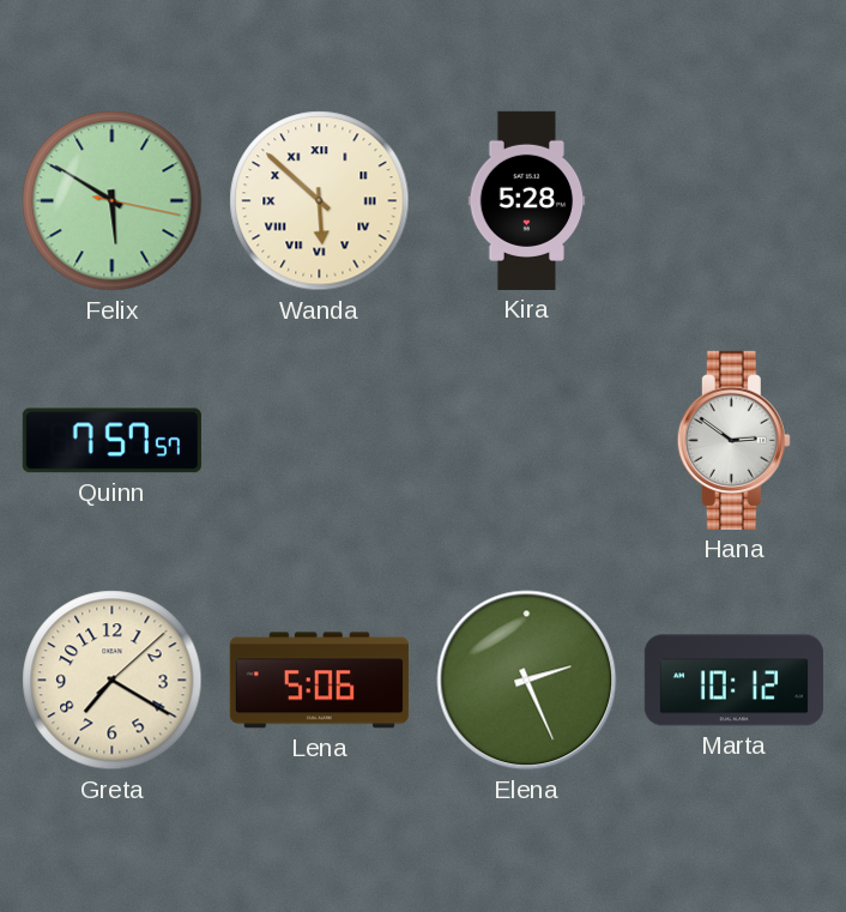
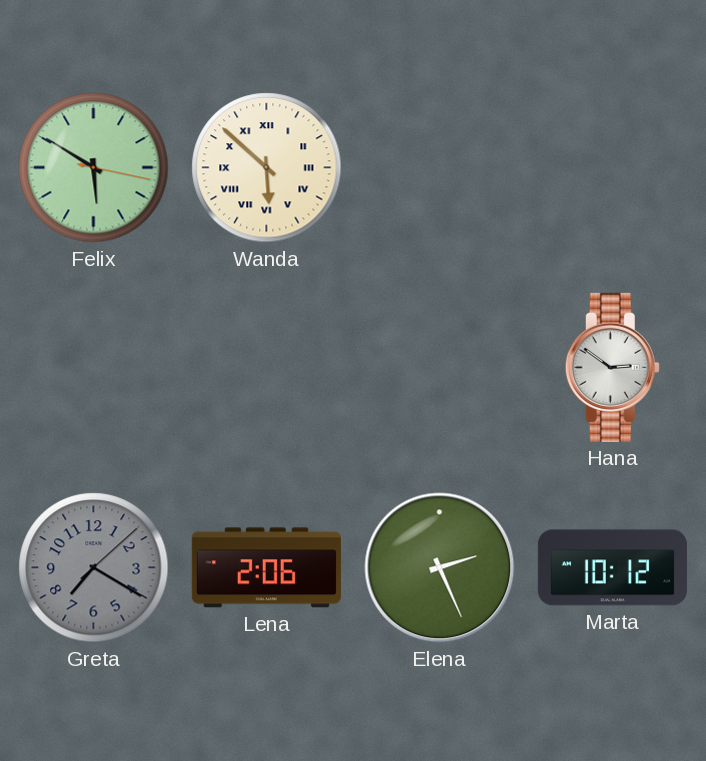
Kira: 5:28 -> none (527, 200)
Quinn: 7:57 -> none (111, 441)
Greta dial: cream -> grey (94, 568)
Lena: 5:06 -> 2:06 (266, 568)
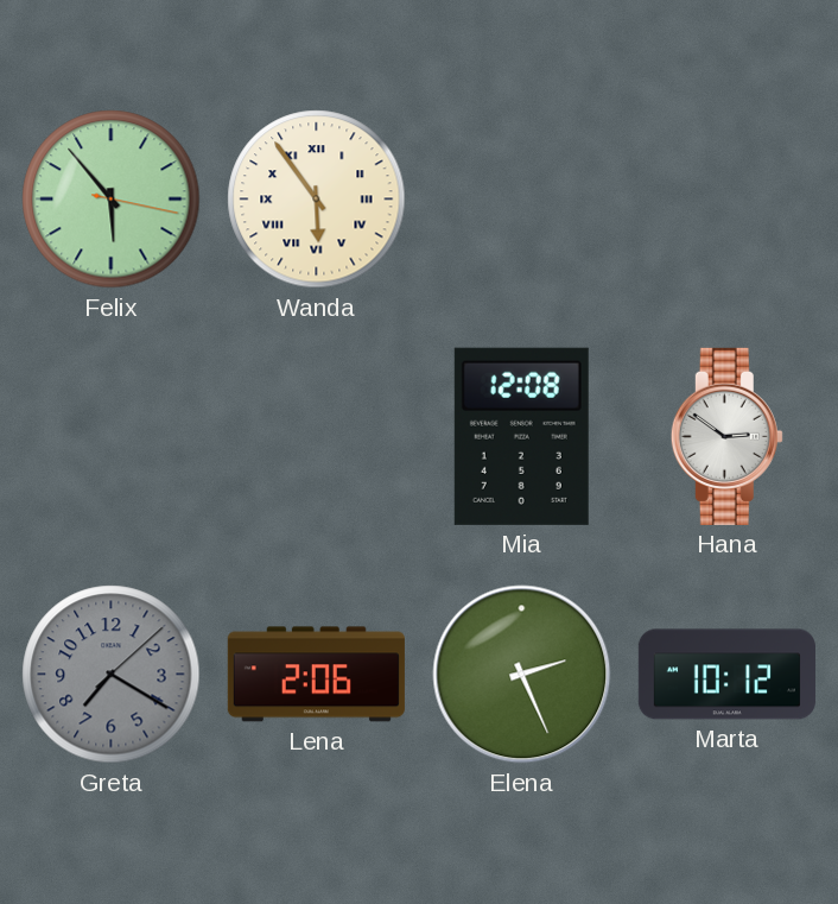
Felix: 5:50 -> 5:53 (112, 200)
Wanda: 5:52 -> 5:54 (317, 200)
Mia: none -> 12:08 (521, 436)
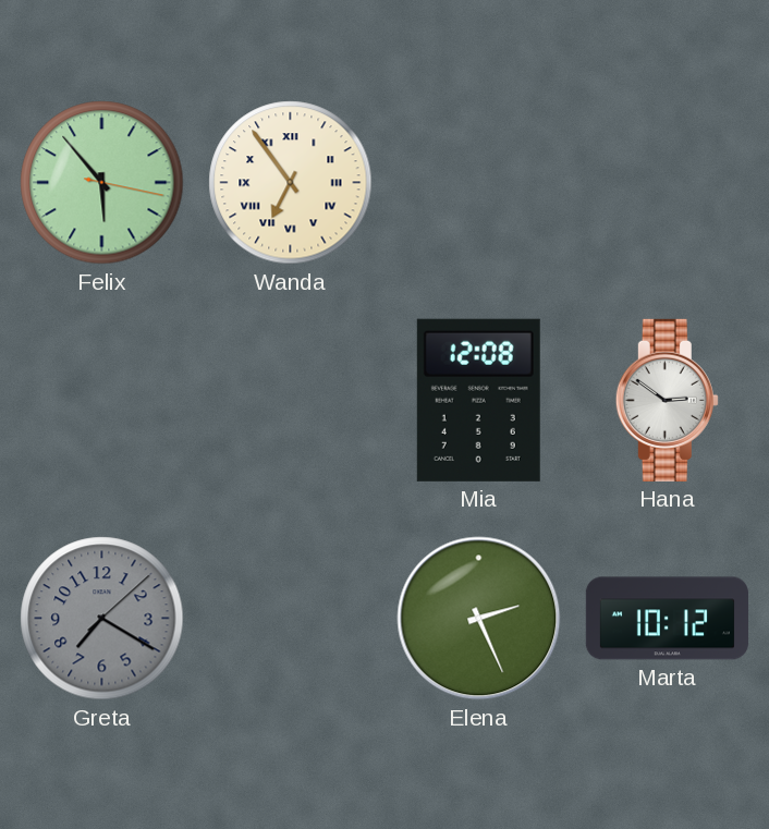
Wanda: 5:54 -> 6:54 (291, 183)
Lena: 2:06 -> none (316, 675)
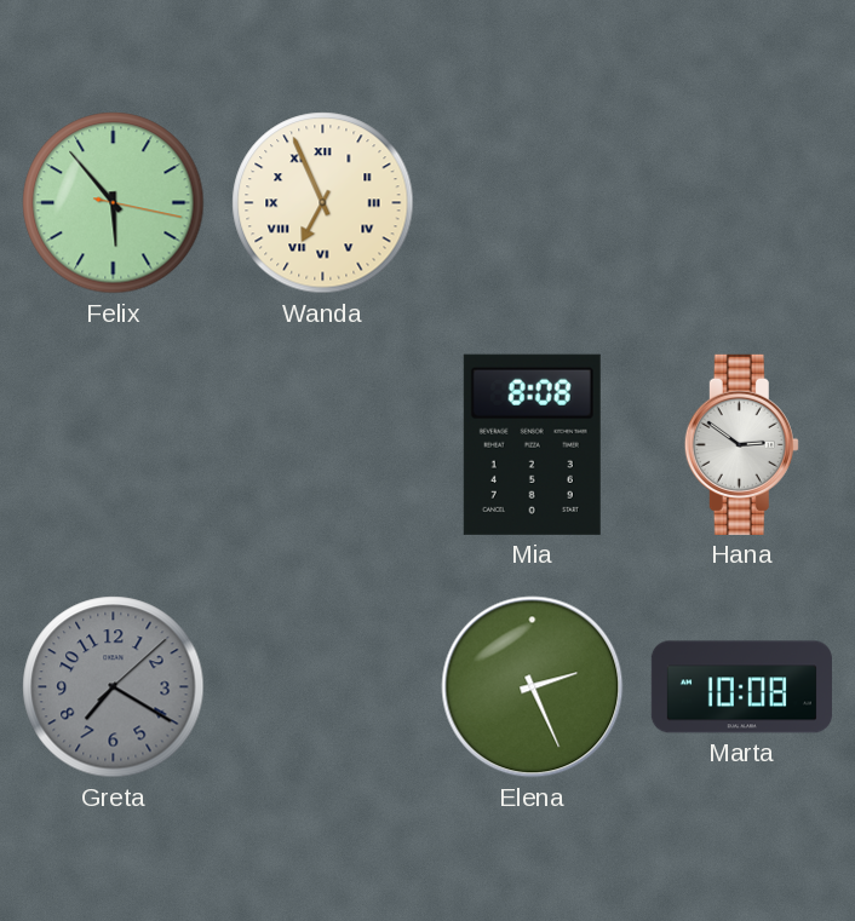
Wanda: 6:54 -> 6:56 (323, 203)
Mia: 12:08 -> 8:08 (532, 444)
Marta: 10:12 -> 10:08 (741, 687)
